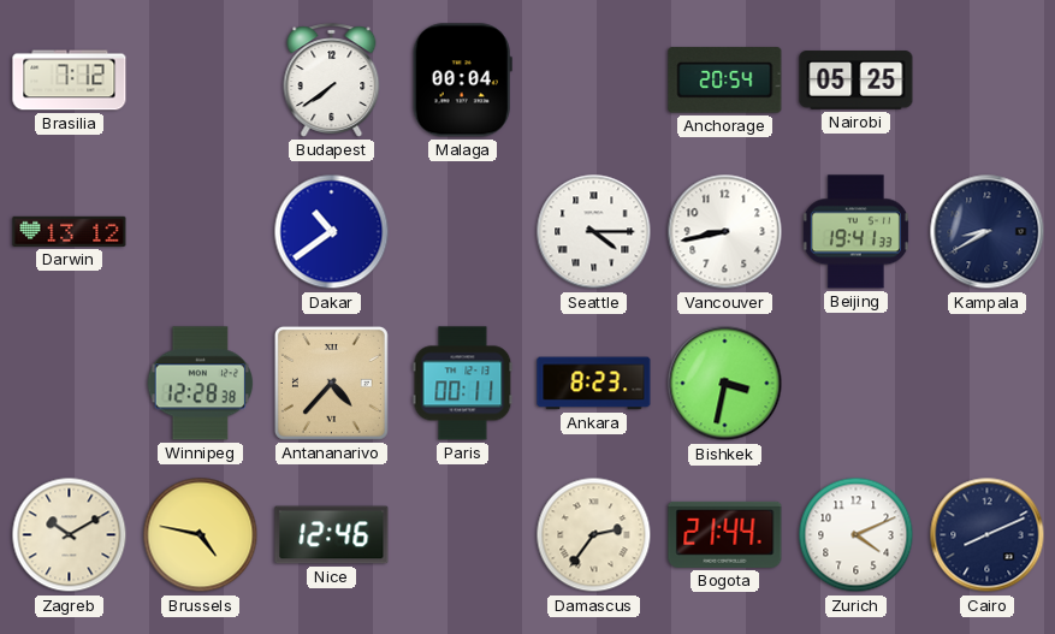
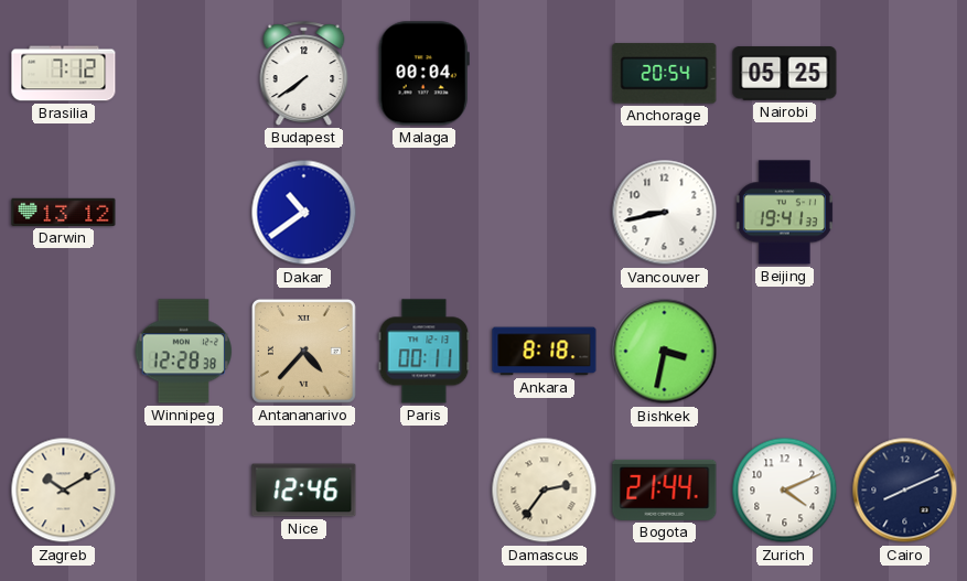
Seattle: 4:15 -> none (594, 232)
Kampala: 8:40 -> none (988, 232)
Ankara: 8:23 -> 8:18 (545, 352)
Brussels: 4:47 -> none (201, 535)
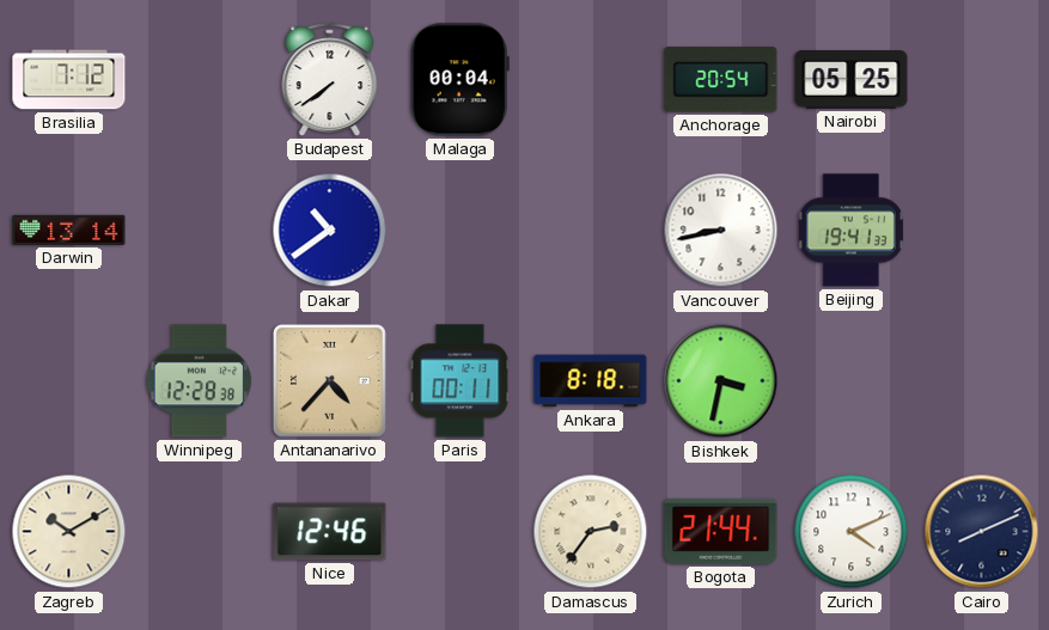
Darwin: 13:12 -> 13:14 (69, 230)
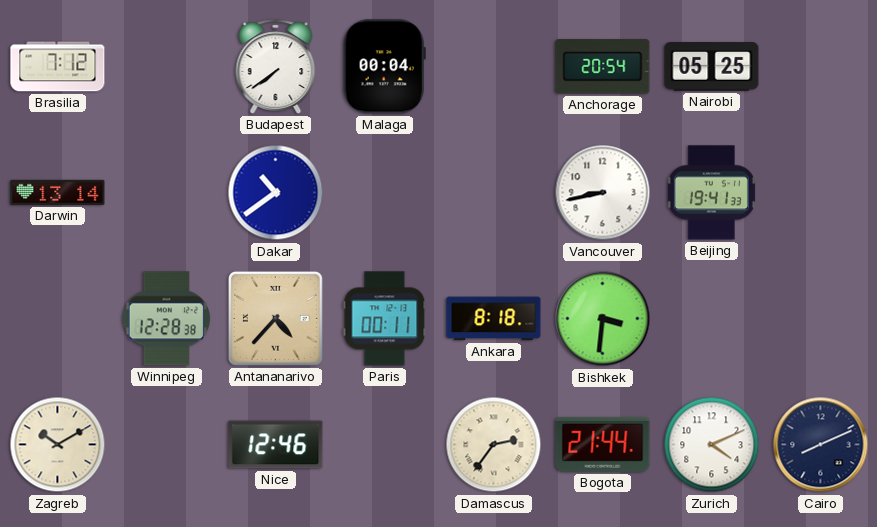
Bishkek: 3:32 -> 3:31 (603, 319)
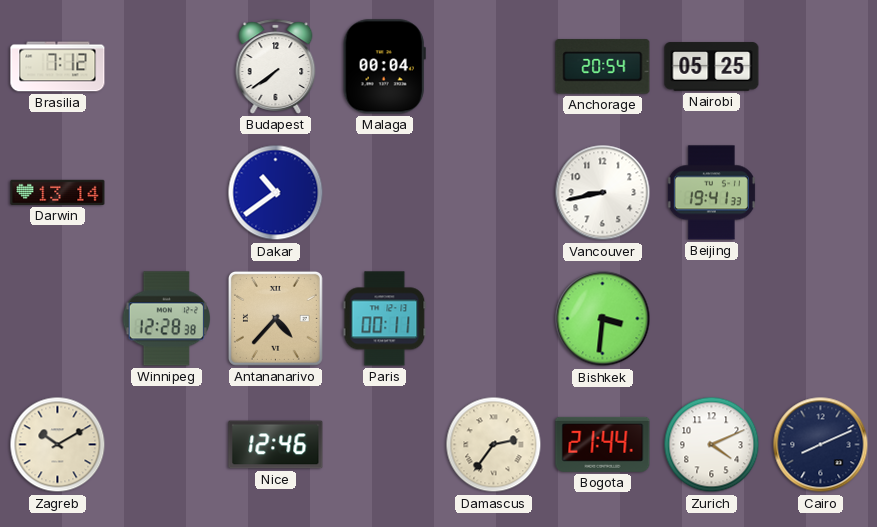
Ankara: 8:18 -> none (494, 319)
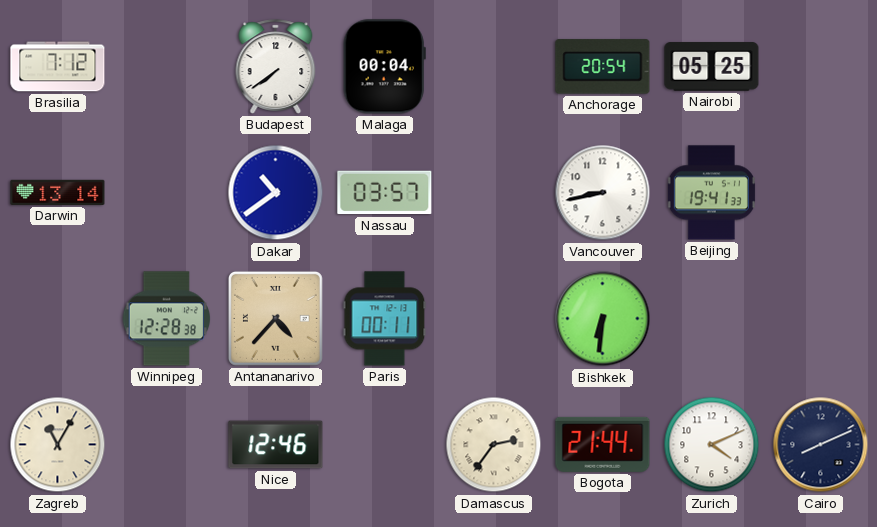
Nassau: none -> 03:57 (385, 193)
Bishkek: 3:31 -> 6:31 (603, 319)
Zagreb: 10:10 -> 11:05 (58, 445)
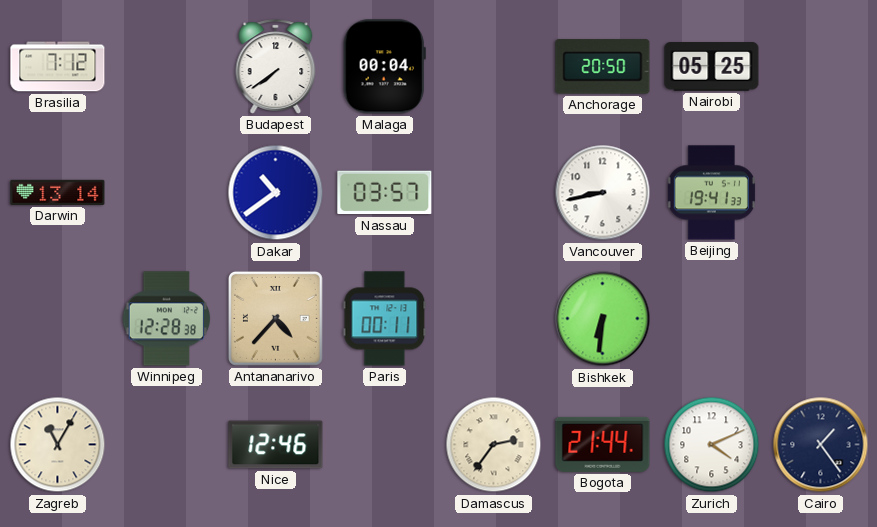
Anchorage: 20:54 -> 20:50 (603, 67)
Cairo: 8:11 -> 1:24 (821, 445)
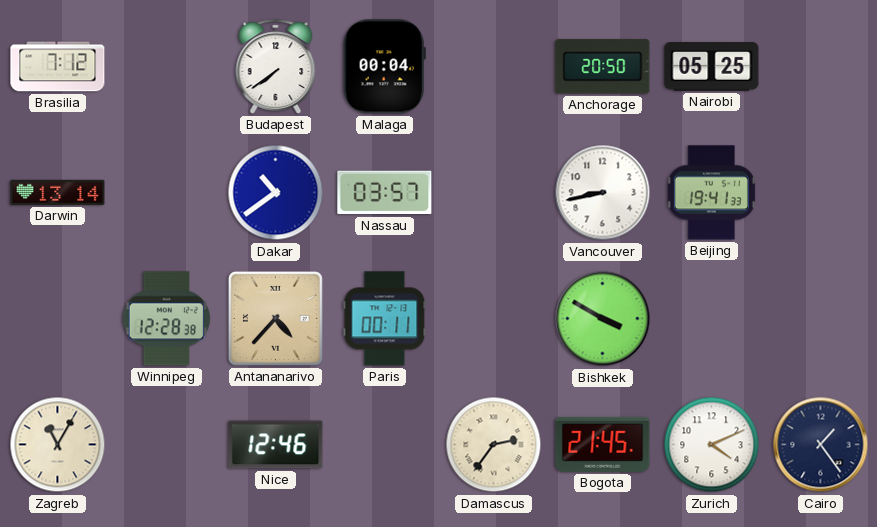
Bishkek: 6:31 -> 3:50 (603, 319)
Bogota: 21:44 -> 21:45 (603, 444)
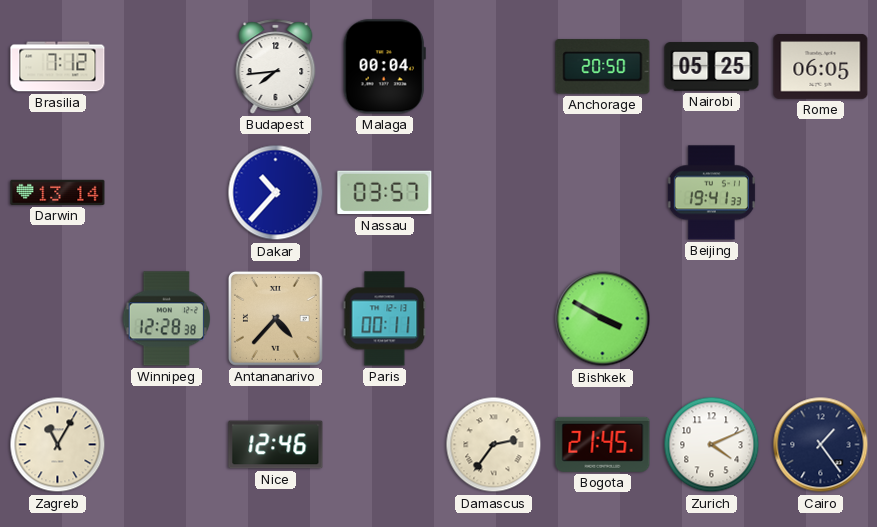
Budapest: 7:39 -> 7:44 (276, 67)
Rome: none -> 06:05 (821, 67)
Dakar: 10:39 -> 10:37 (276, 193)
Vancouver: 8:43 -> none (603, 193)
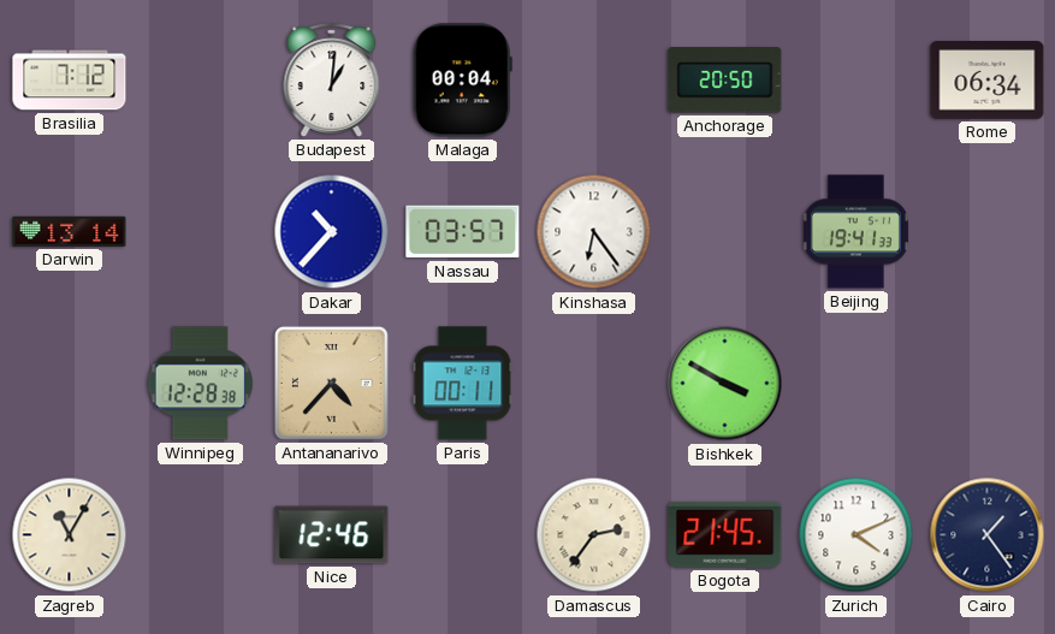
Budapest: 7:44 -> 1:01 (332, 81)
Nairobi: 05:25 -> none (712, 67)
Rome: 06:05 -> 06:34 (988, 81)
Kinshasa: none -> 6:24 (594, 232)
